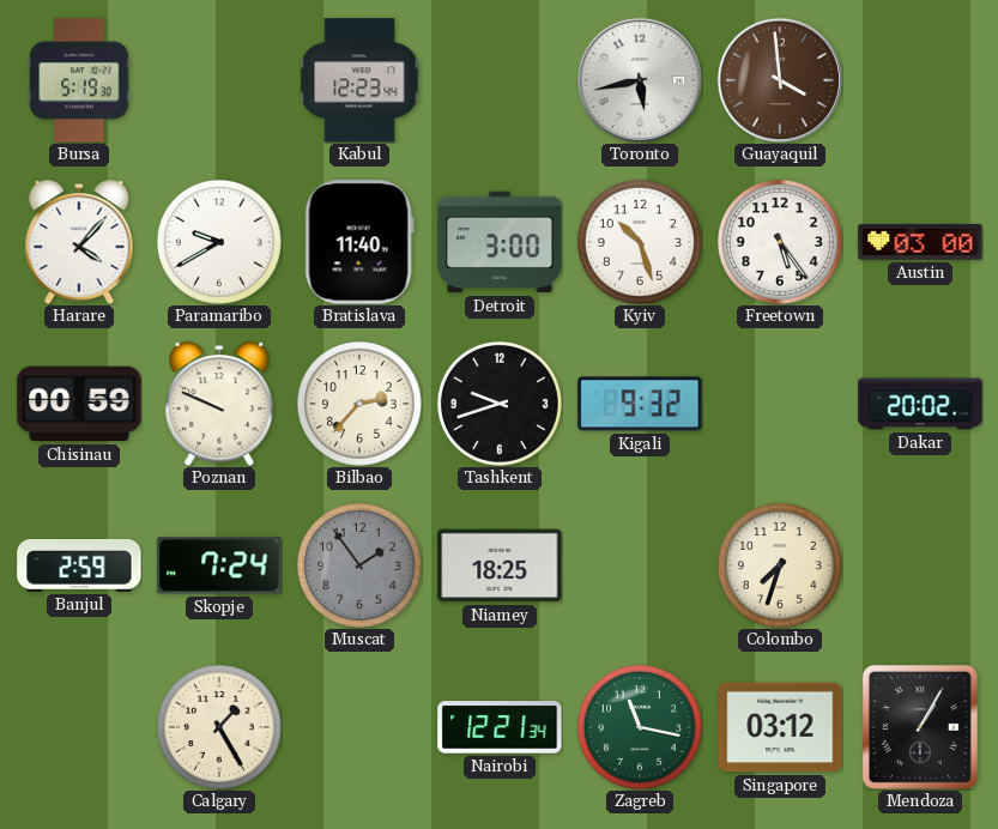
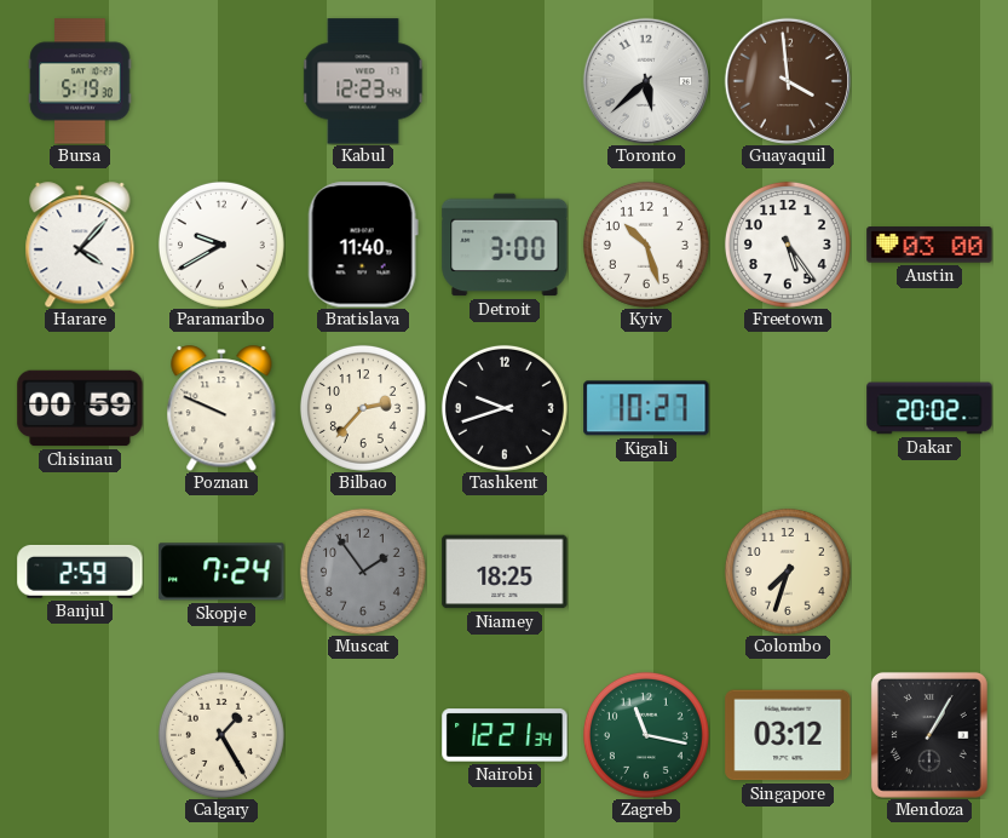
Toronto: 5:43 -> 5:38 (645, 80)
Kigali: 9:32 -> 10:27 (646, 408)
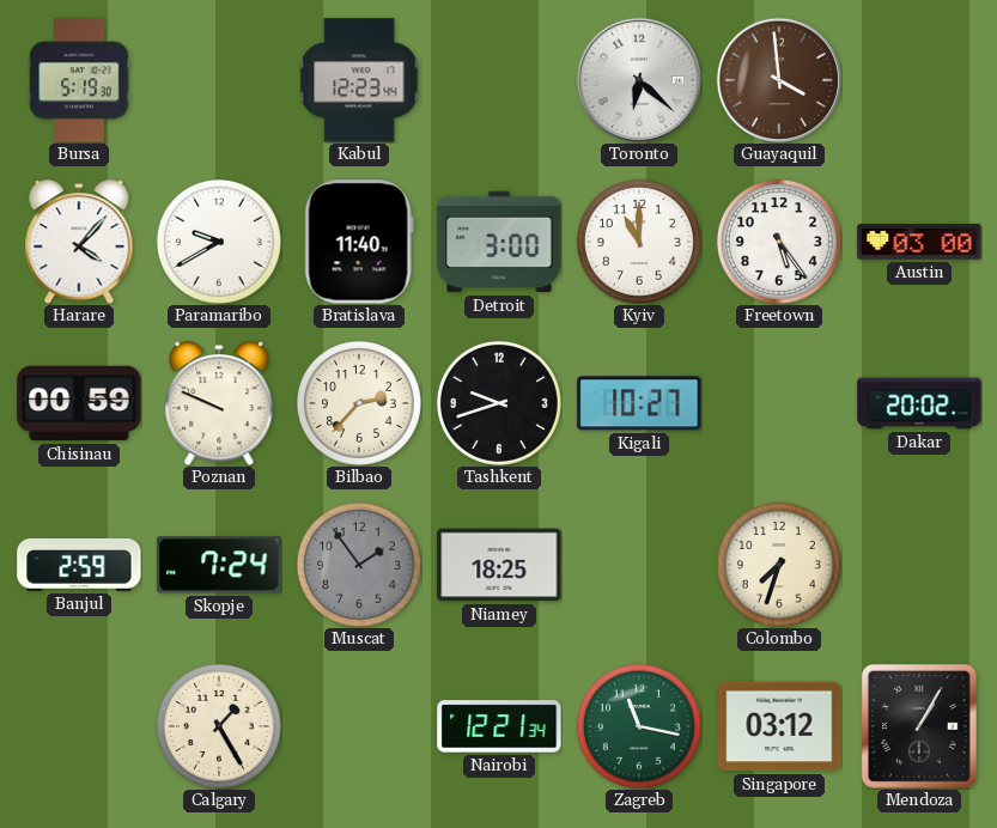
Toronto: 5:38 -> 6:22 (638, 79)
Kyiv: 10:27 -> 11:00 (639, 242)
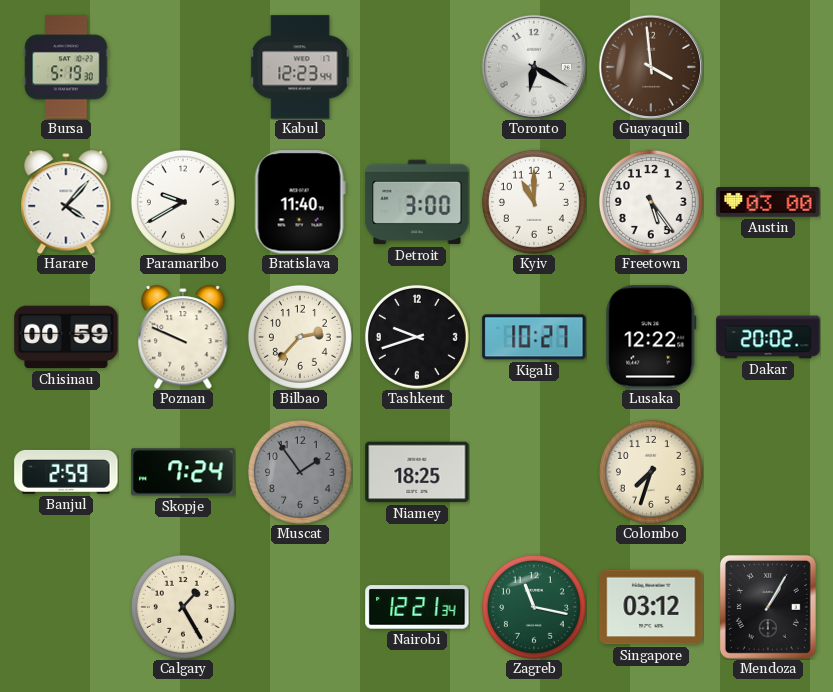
Toronto: 6:22 -> 6:20 (533, 66)
Lusaka: none -> 12:22 (651, 337)
